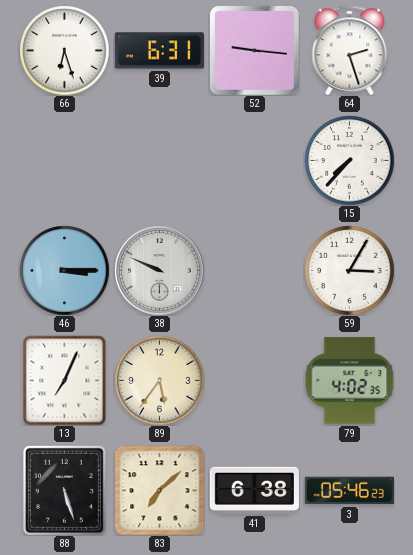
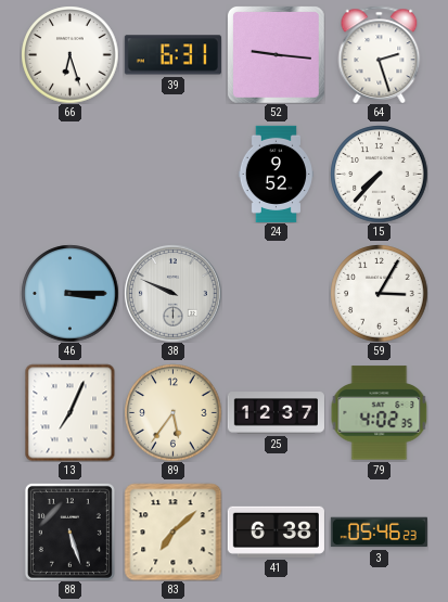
24: none -> 9:52 (276, 174)
25: none -> 12:37 (276, 413)
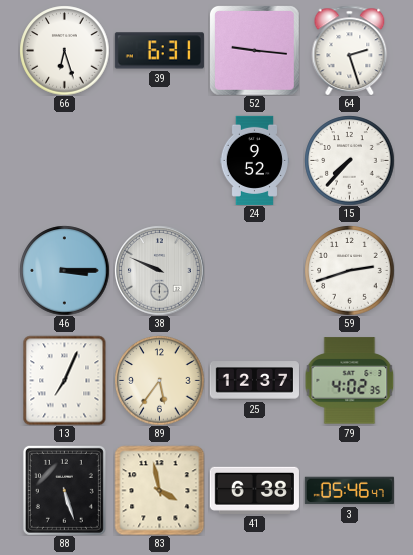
59: 3:05 -> 2:42 (349, 270)
83: 7:08 -> 3:58 (159, 490)
3: 05:46:23 -> 05:46:47 (349, 491)
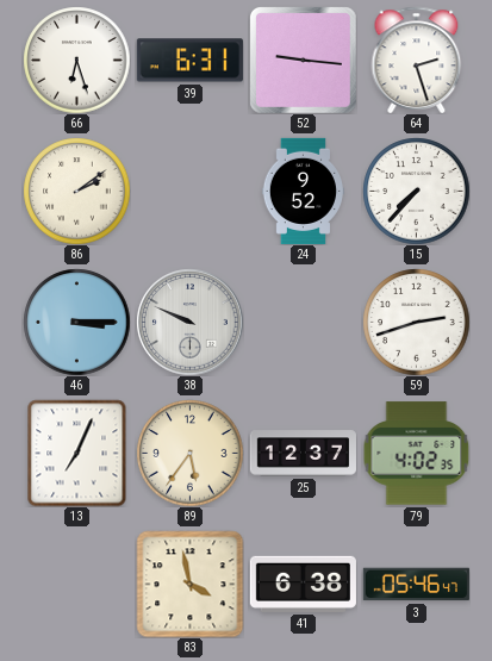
86: none -> 2:09 (76, 191)
88: 5:27 -> none (64, 490)
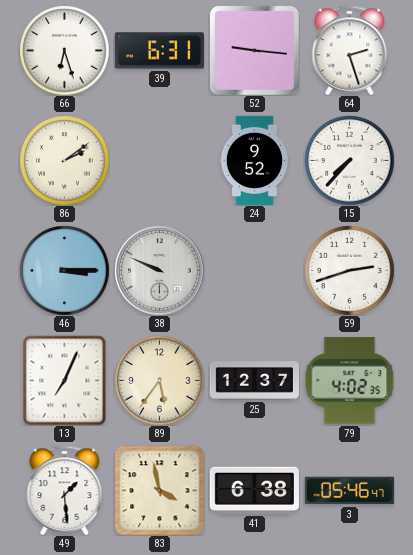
49: none -> 1:29 (65, 490)
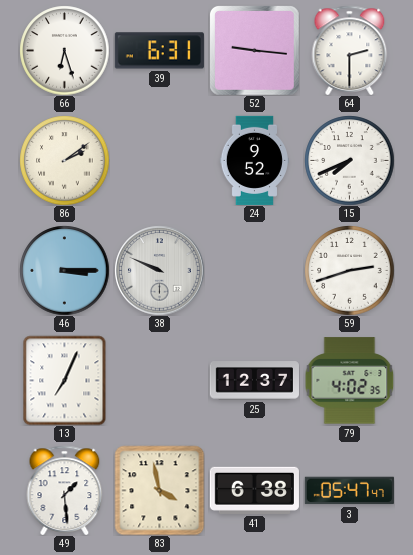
64: 2:27 -> 2:30 (350, 50)
15: 7:37 -> 7:41 (349, 160)
89: 5:36 -> none (159, 380)
3: 05:46 -> 05:47 (349, 491)
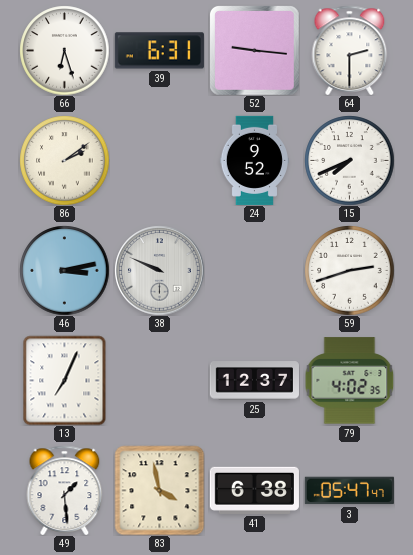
46: 3:15 -> 3:13 (64, 270)
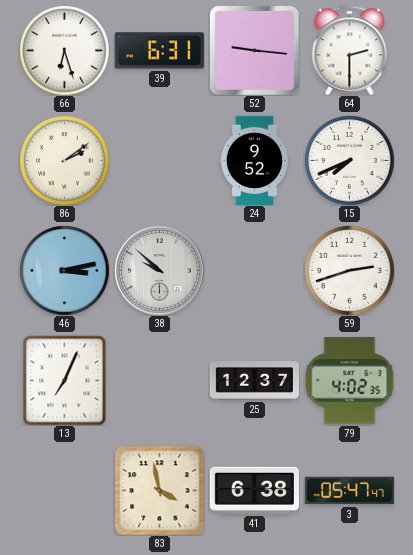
38: 9:49 -> 9:52 (159, 270)
49: 1:29 -> none (65, 490)
